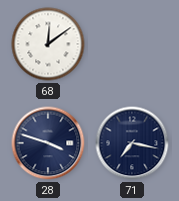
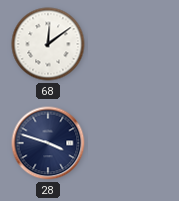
71: 7:17 -> none (132, 143)
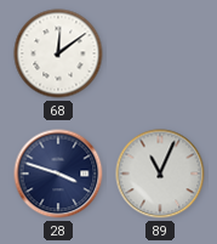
89: none -> 11:04 (160, 174)
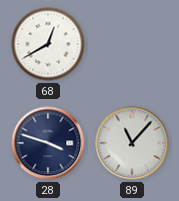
68: 12:09 -> 12:40 (48, 44)
89: 11:04 -> 11:07 (132, 143)
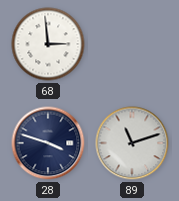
68: 12:40 -> 2:59 (48, 44)
89: 11:07 -> 11:12 (132, 143)
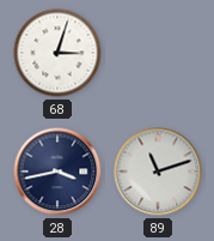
68: 2:59 -> 3:03 (57, 53)
28: 3:48 -> 3:43 (57, 171)
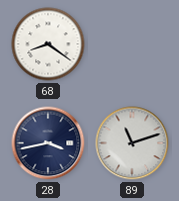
68: 3:03 -> 8:21 (48, 44)
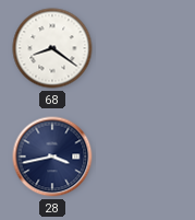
89: 11:12 -> none (132, 143)
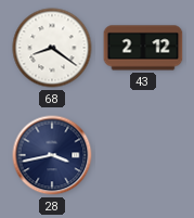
43: none -> 2:12 (143, 48)
